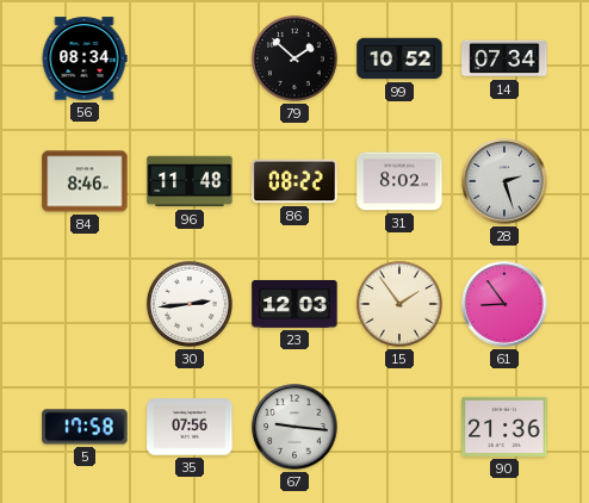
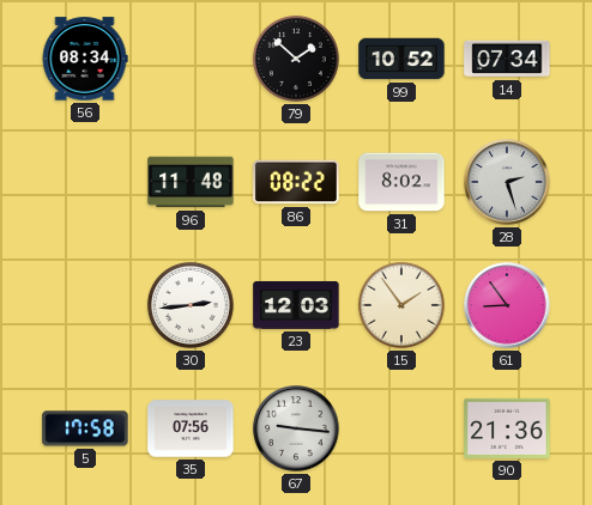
84: 8:46 -> none (85, 181)
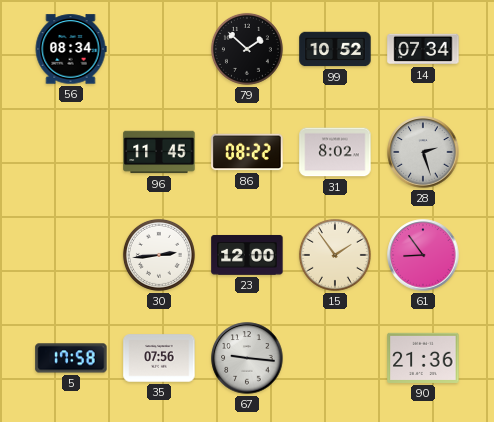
96: 11:48 -> 11:45 (159, 152)
23: 12:03 -> 12:00 (247, 255)
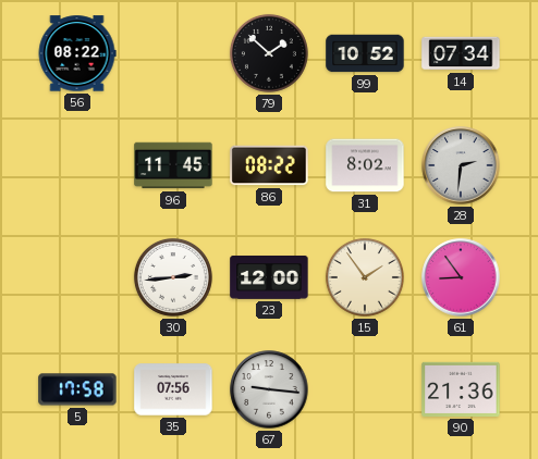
56: 08:34 -> 08:22 (77, 53)
28: 2:27 -> 2:31 (461, 165)
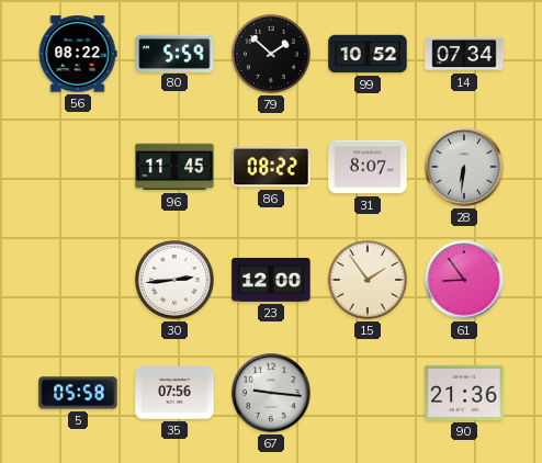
80: none -> 5:59 (174, 53)
31: 8:02 -> 8:07 (368, 167)
28: 2:31 -> 6:31 (464, 167)
5: 17:58 -> 05:58 (78, 393)
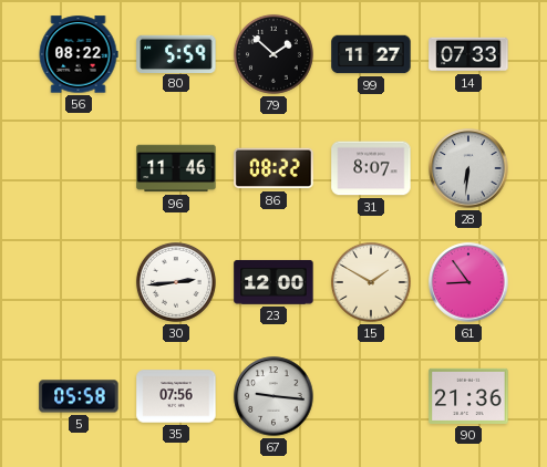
99: 10:52 -> 11:27 (371, 54)
14: 07:34 -> 07:33 (468, 54)
96: 11:45 -> 11:46 (176, 168)
15: 1:54 -> 1:50 (371, 282)
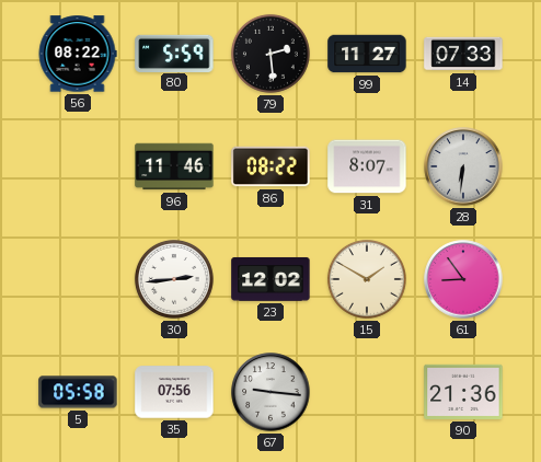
79: 1:52 -> 2:29 (270, 54)
23: 12:00 -> 12:02 (270, 279)
